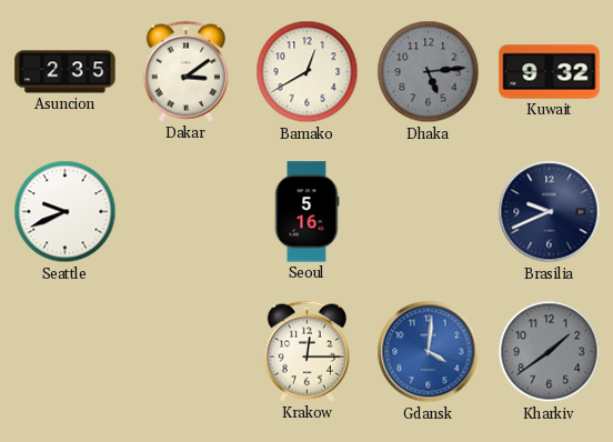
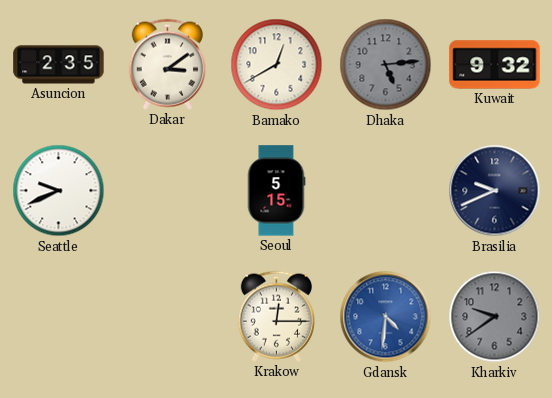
Seoul: 5:16 -> 5:15 (276, 191)
Gdansk: 4:01 -> 4:31 (386, 317)
Kharkiv: 1:39 -> 9:39 (495, 317)
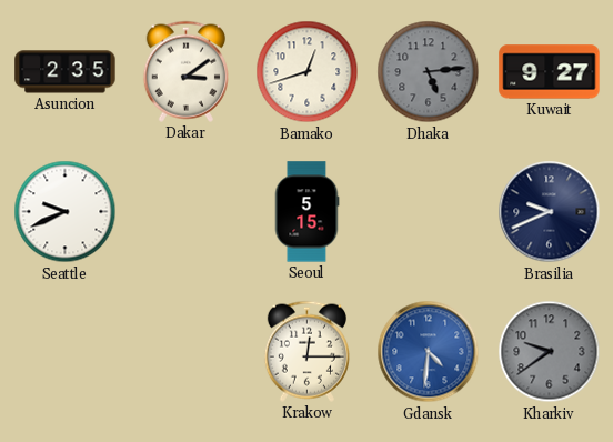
Bamako: 12:40 -> 12:42 (308, 72)
Kuwait: 9:32 -> 9:27 (550, 72)
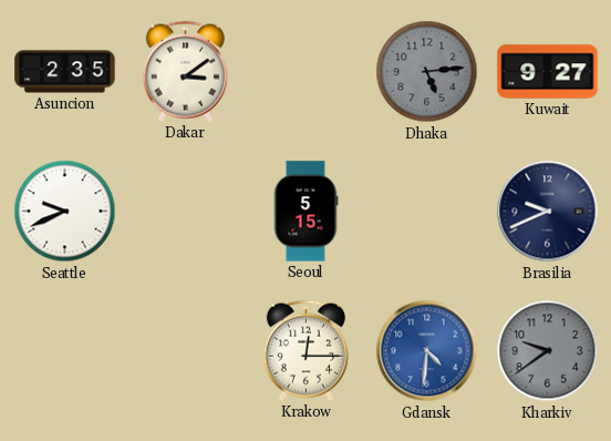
Bamako: 12:42 -> none (308, 72)
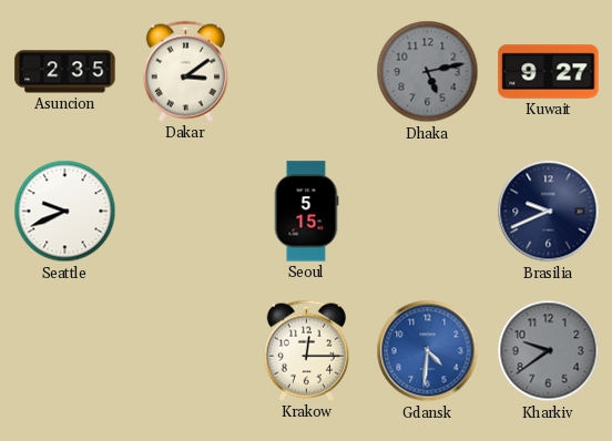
Dhaka: 5:14 -> 5:13 (428, 72)
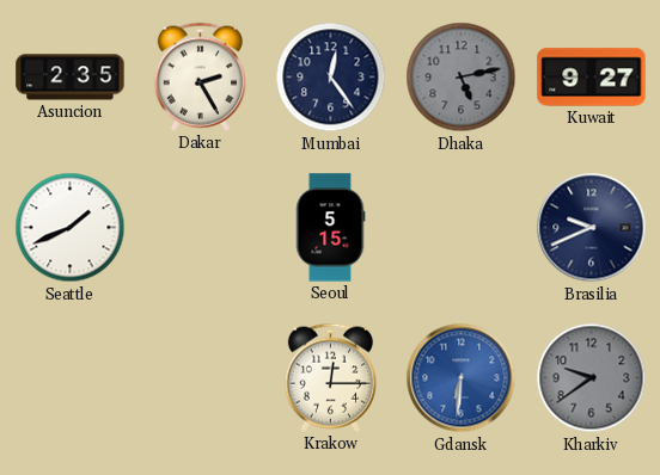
Dakar: 3:09 -> 2:25 (200, 76)
Mumbai: none -> 12:24 (331, 78)
Seattle: 9:41 -> 1:41 (71, 228)
Gdansk: 4:31 -> 6:31 (462, 378)
